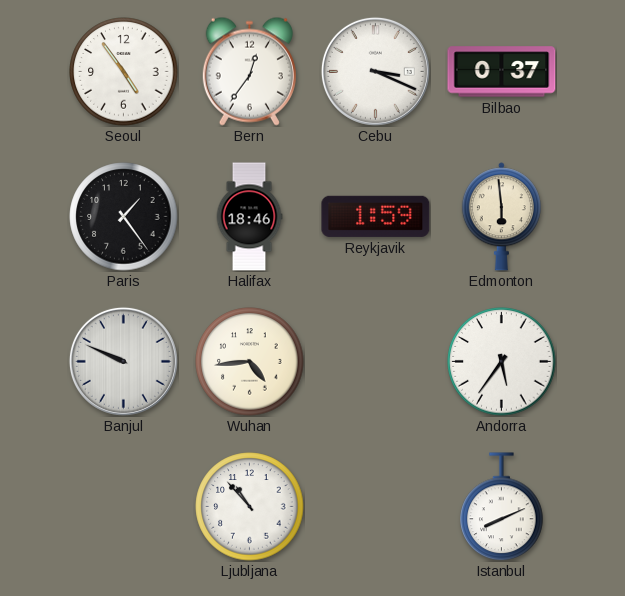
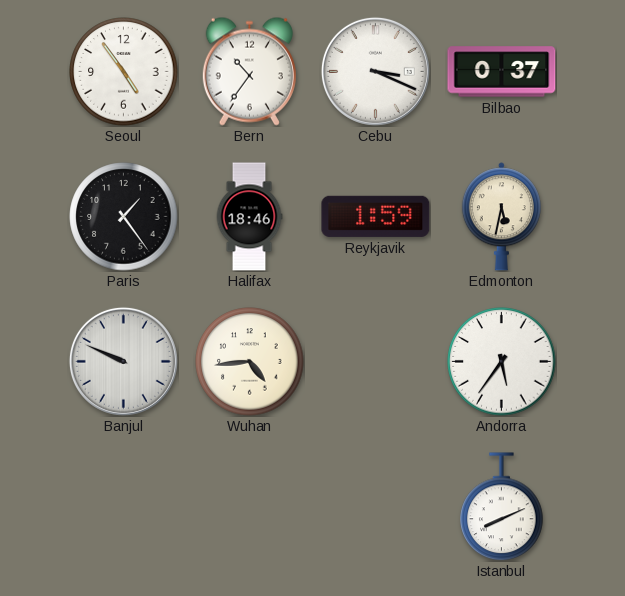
Bern: 12:36 -> 10:36 (249, 71)
Edmonton: 5:59 -> 5:32 (501, 217)
Ljubljana: 10:53 -> none (250, 507)
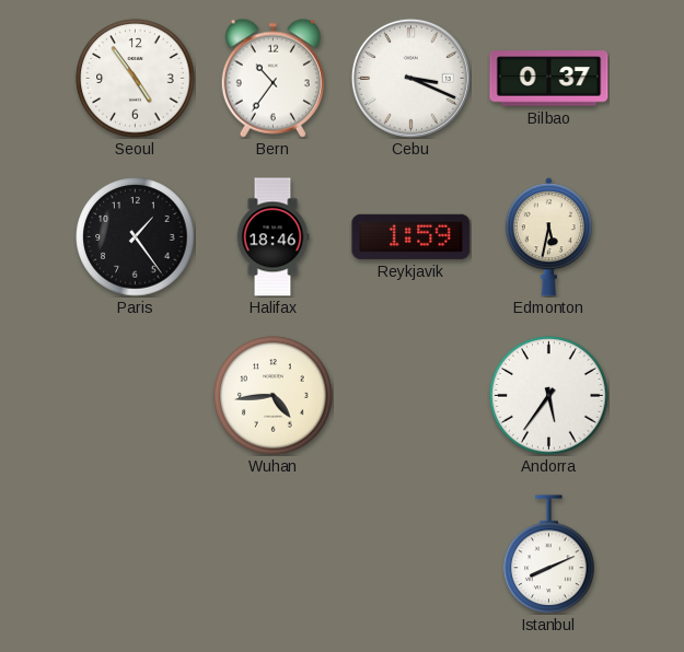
Banjul: 9:49 -> none (123, 361)
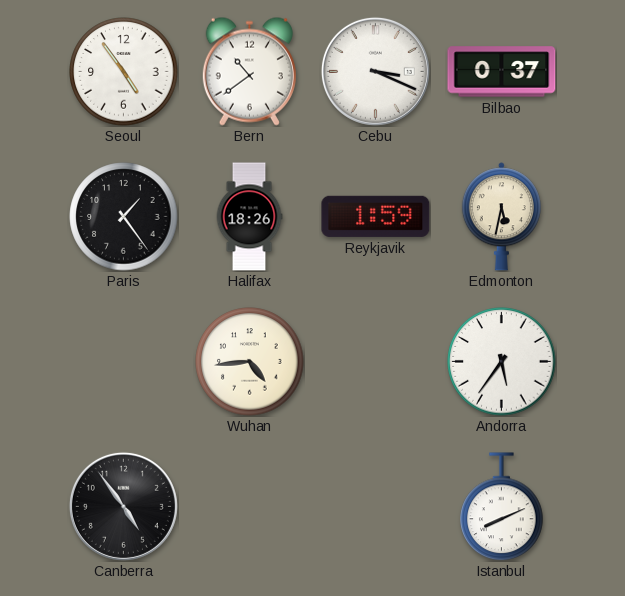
Bern: 10:36 -> 10:39 (249, 71)
Halifax: 18:46 -> 18:26 (249, 217)
Canberra: none -> 4:54 (123, 506)
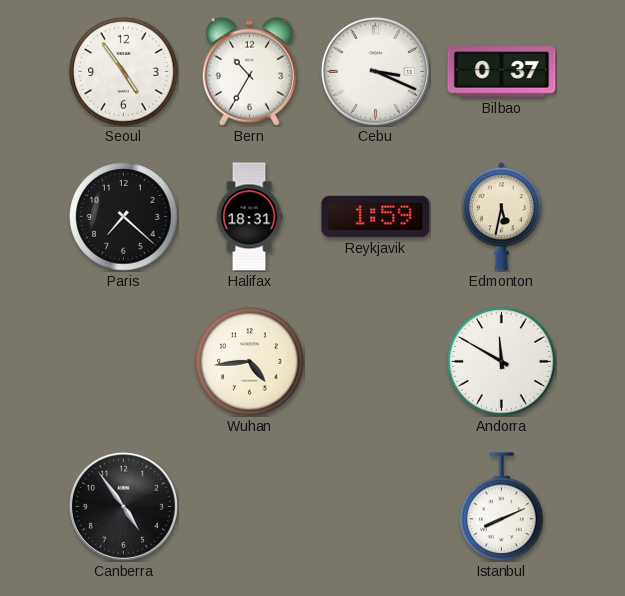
Bern: 10:39 -> 10:35 (249, 71)
Paris: 1:24 -> 7:22 (124, 217)
Halifax: 18:26 -> 18:31 (249, 217)
Andorra: 5:36 -> 11:50 (502, 362)
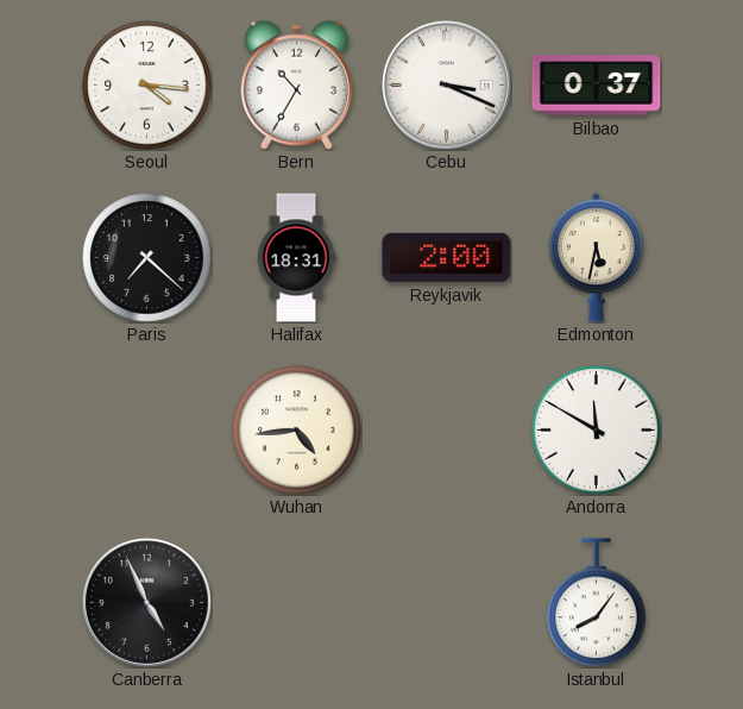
Seoul: 4:54 -> 4:16 (147, 86)
Reykjavik: 1:59 -> 2:00 (447, 257)
Canberra: 4:54 -> 4:56 (146, 602)
Istanbul: 8:11 -> 8:06 (597, 603)
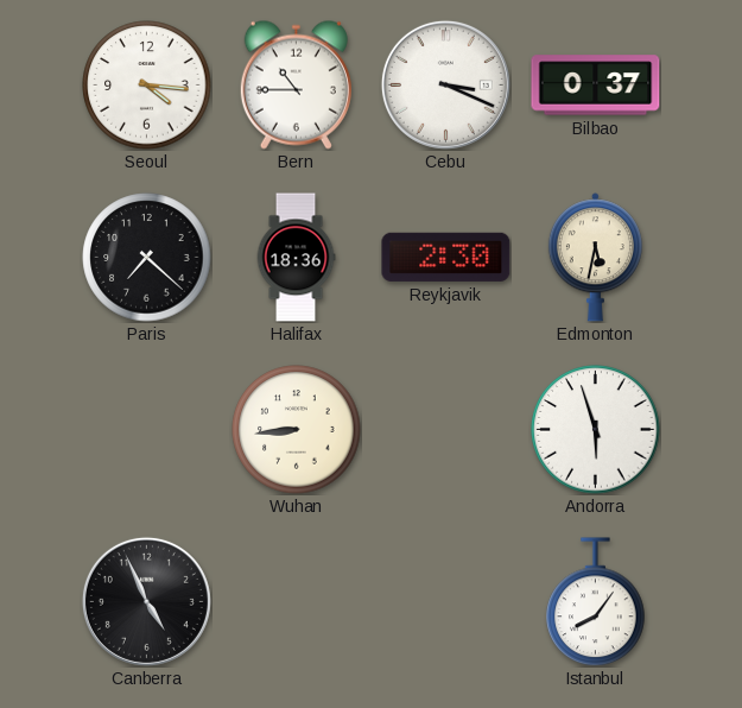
Bern: 10:35 -> 10:45 (296, 84)
Halifax: 18:31 -> 18:36 (296, 258)
Reykjavik: 2:00 -> 2:30 (446, 257)
Wuhan: 4:44 -> 8:44 (297, 430)
Andorra: 11:50 -> 5:57 (596, 430)
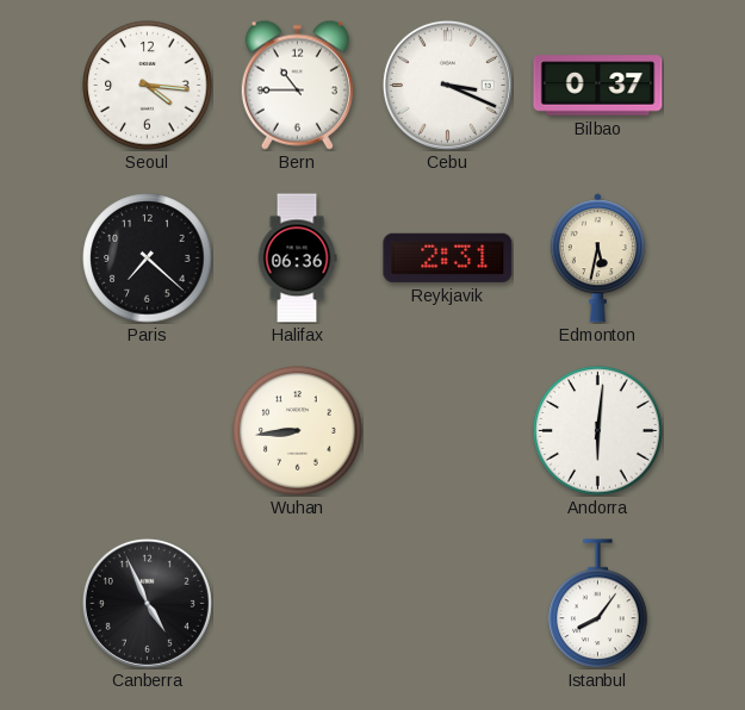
Halifax: 18:36 -> 06:36 (297, 259)
Reykjavik: 2:30 -> 2:31 (448, 257)
Andorra: 5:57 -> 6:01 (598, 431)
